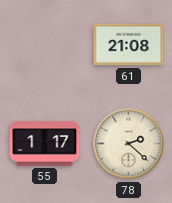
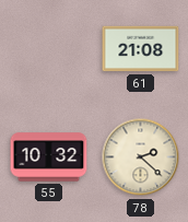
55: 1:17 -> 10:32 (49, 157)
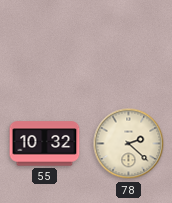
61: 21:08 -> none (141, 49)
